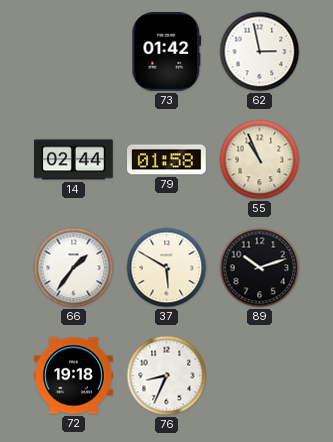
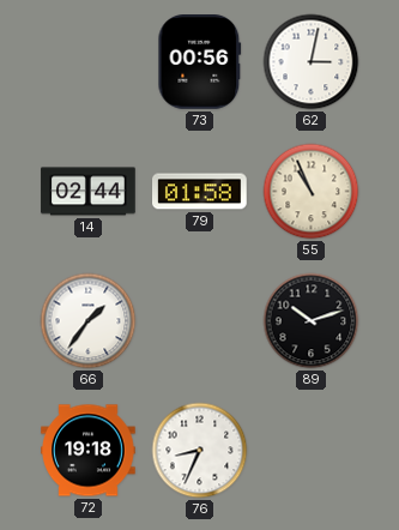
73: 01:42 -> 00:56 (200, 62)
62: 2:58 -> 3:02 (312, 62)
37: 5:50 -> none (167, 268)
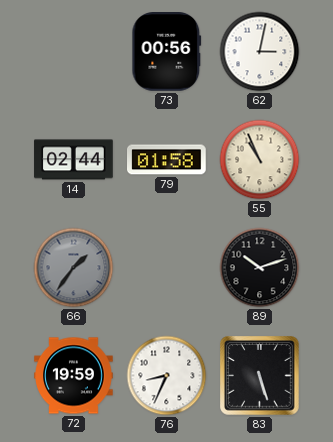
66 dial: white -> grey (74, 268)
72: 19:18 -> 19:59 (74, 376)
83: none -> 5:27 (260, 376)
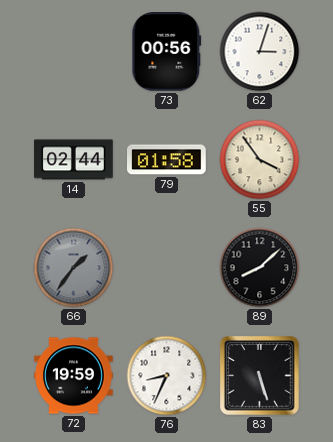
62: 3:02 -> 3:03 (260, 52)
55: 10:56 -> 3:54 (260, 160)
89: 10:12 -> 8:08 (260, 268)
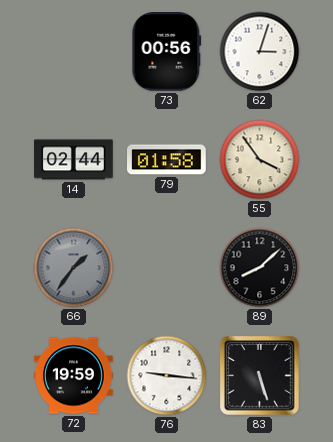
76: 8:34 -> 9:16 (167, 376)
